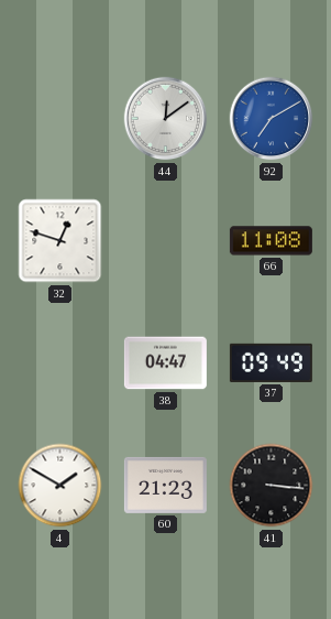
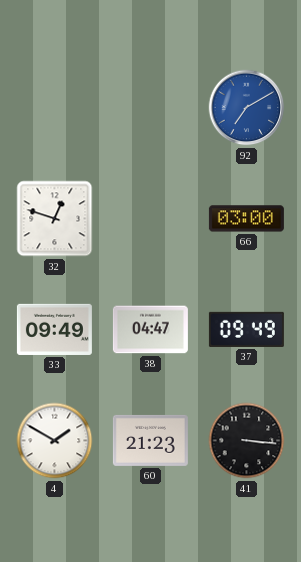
44: 12:09 -> none (166, 119)
66: 11:08 -> 03:00 (246, 219)
33: none -> 09:49 (54, 329)
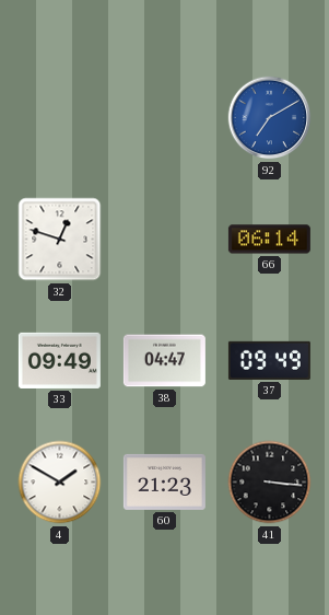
66: 03:00 -> 06:14 (269, 240)
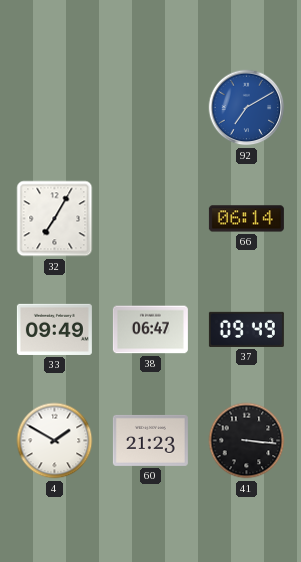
32: 12:48 -> 7:05 (55, 219)
38: 04:47 -> 06:47 (150, 330)
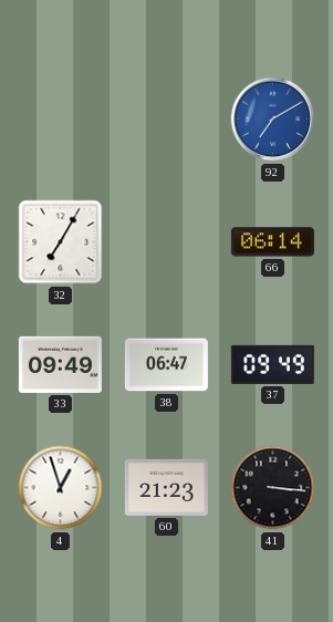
4: 1:50 -> 12:57 (61, 488)
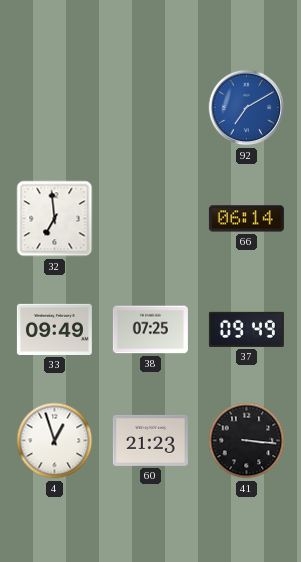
32: 7:05 -> 6:59 (55, 219)
38: 06:47 -> 07:25 (150, 330)
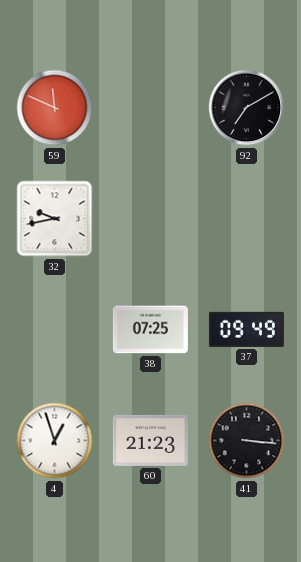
59: none -> 11:49 (55, 108)
92 dial: blue -> black (247, 108)
32: 6:59 -> 9:43 (55, 219)
66: 06:14 -> none (246, 219)
33: 09:49 -> none (54, 329)
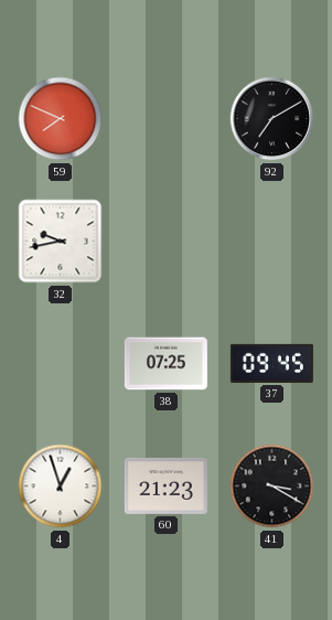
59: 11:49 -> 7:49 (61, 119)
37: 09:49 -> 09:45 (271, 363)
41: 3:16 -> 3:20 (272, 487)
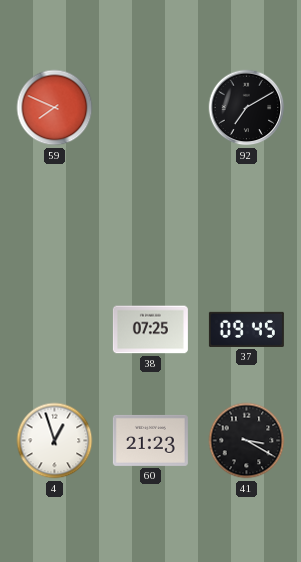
32: 9:43 -> none (61, 242)
